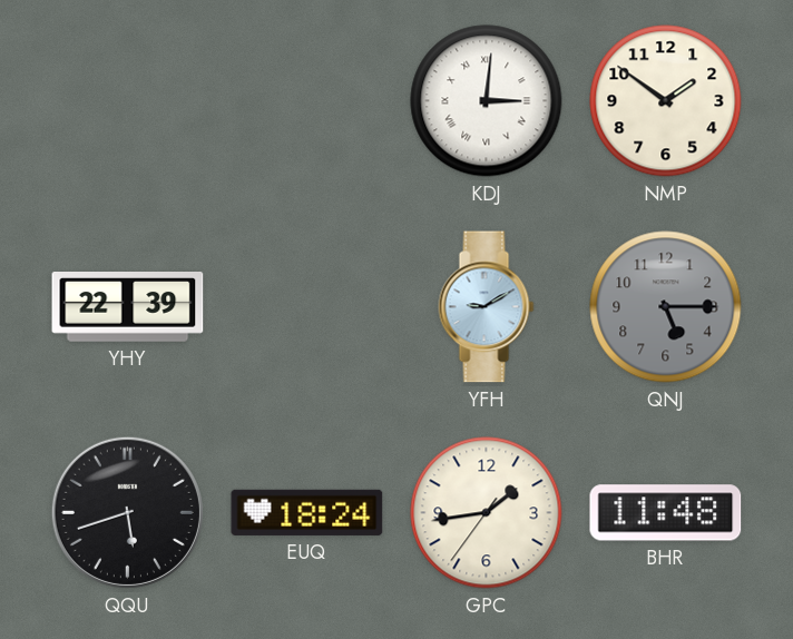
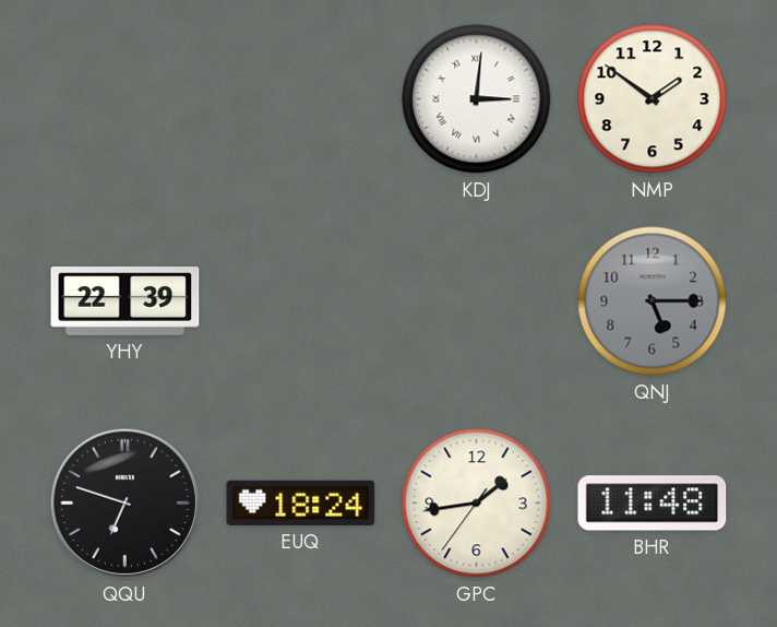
YFH: 9:10 -> none (487, 307)
QQU: 5:42 -> 6:48 (124, 502)
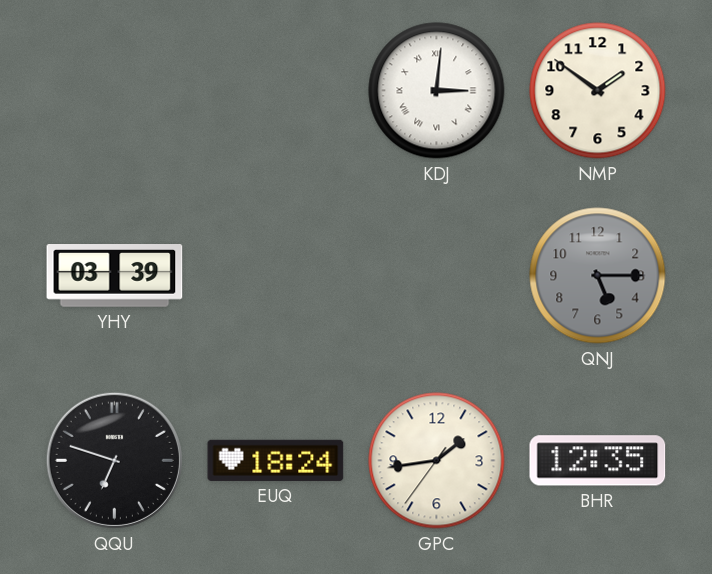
YHY: 22:39 -> 03:39 (115, 276)
BHR: 11:48 -> 12:35 (598, 461)
